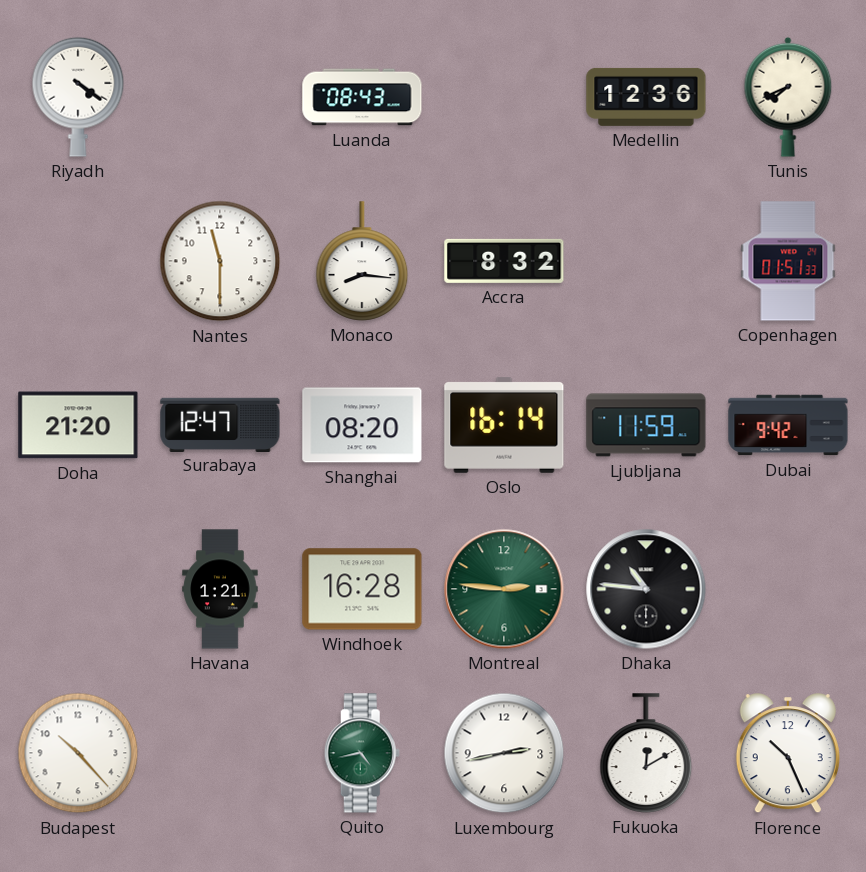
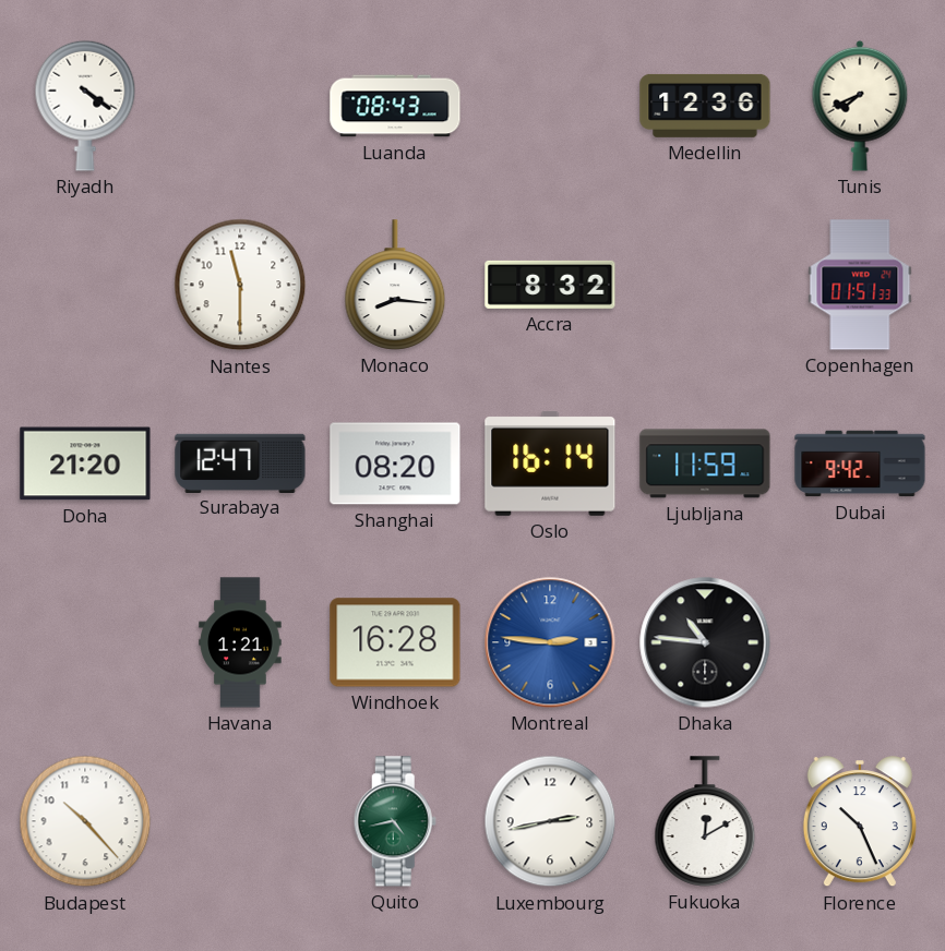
Montreal dial: green -> blue (550, 642)
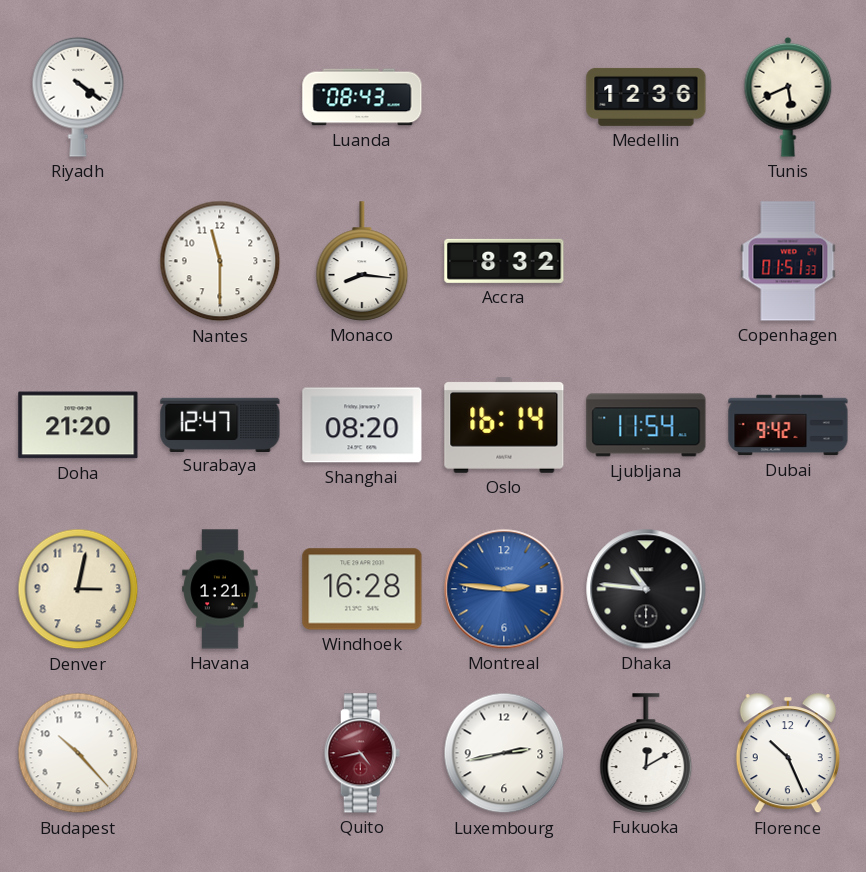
Tunis: 7:41 -> 5:41 (788, 97)
Ljubljana: 11:59 -> 11:54 (646, 425)
Denver: none -> 3:02 (78, 589)
Quito dial: green -> burgundy (362, 753)
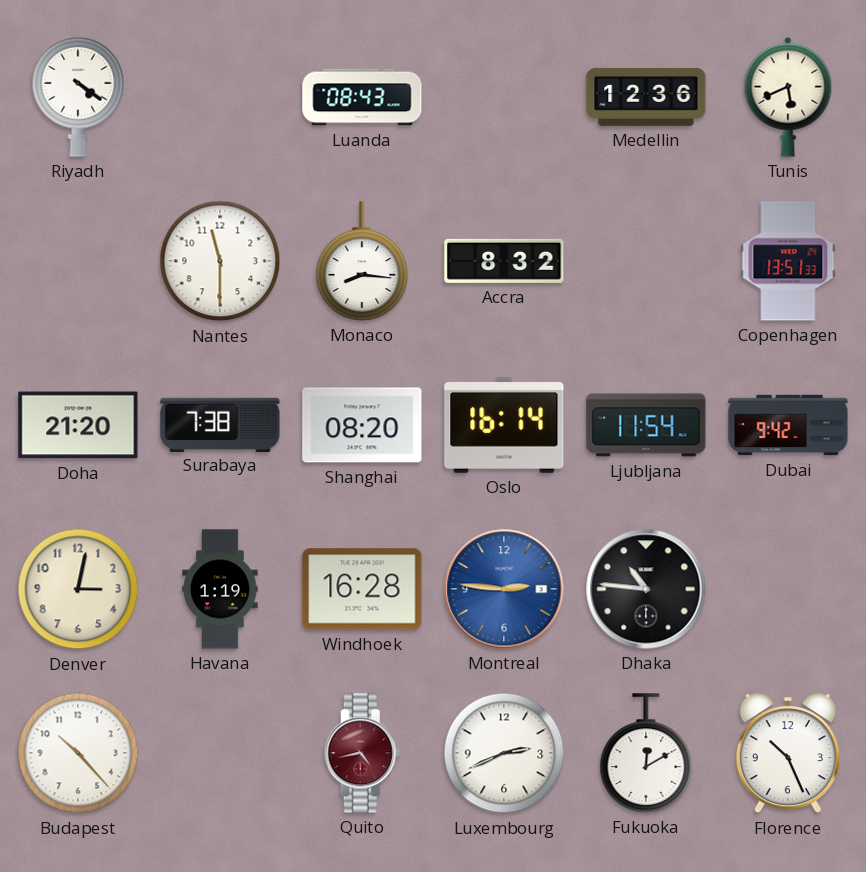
Copenhagen: 01:51 -> 13:51 (788, 261)
Surabaya: 12:47 -> 7:38 (220, 424)
Havana: 1:21 -> 1:19 (220, 589)
Luxembourg: 2:43 -> 2:41 (504, 753)
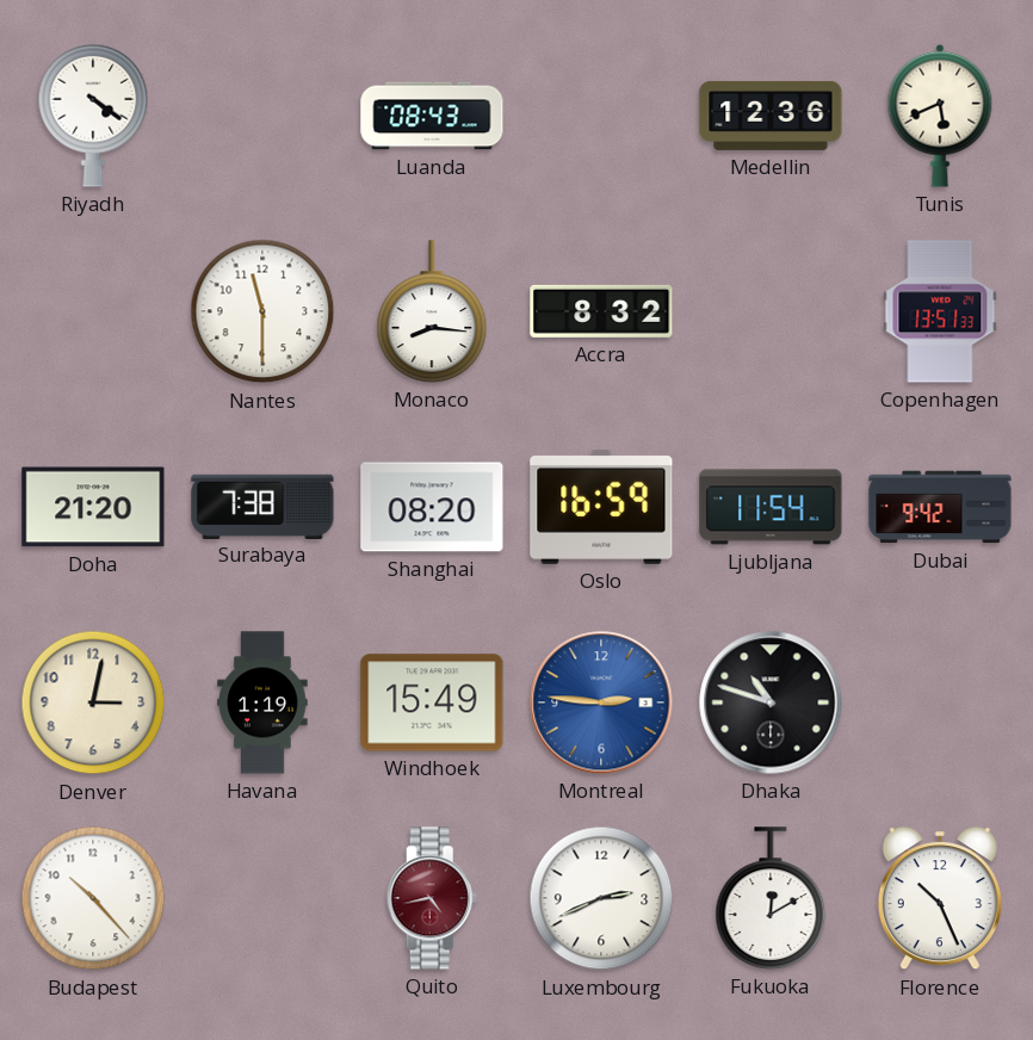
Oslo: 16:14 -> 16:59 (601, 507)
Windhoek: 16:28 -> 15:49 (432, 702)
Dhaka: 10:46 -> 10:48 (771, 702)
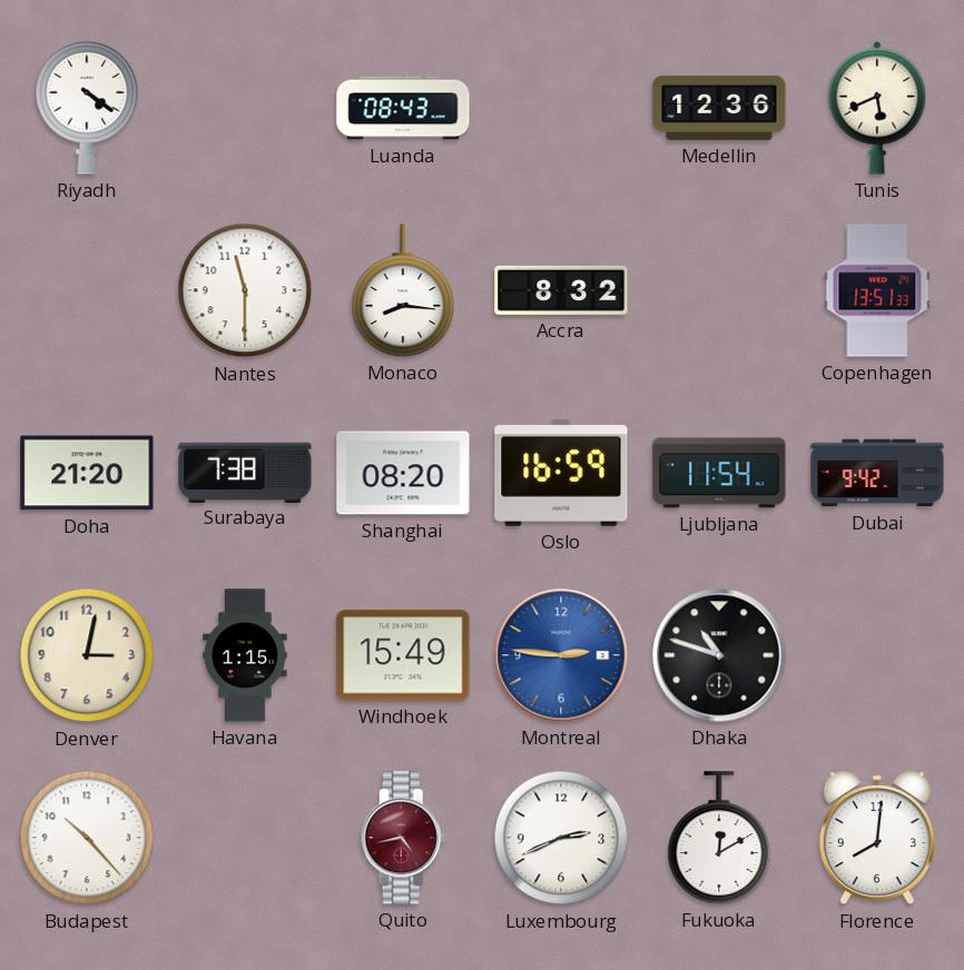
Havana: 1:19 -> 1:15 (245, 655)
Florence: 10:26 -> 8:01 (877, 839)
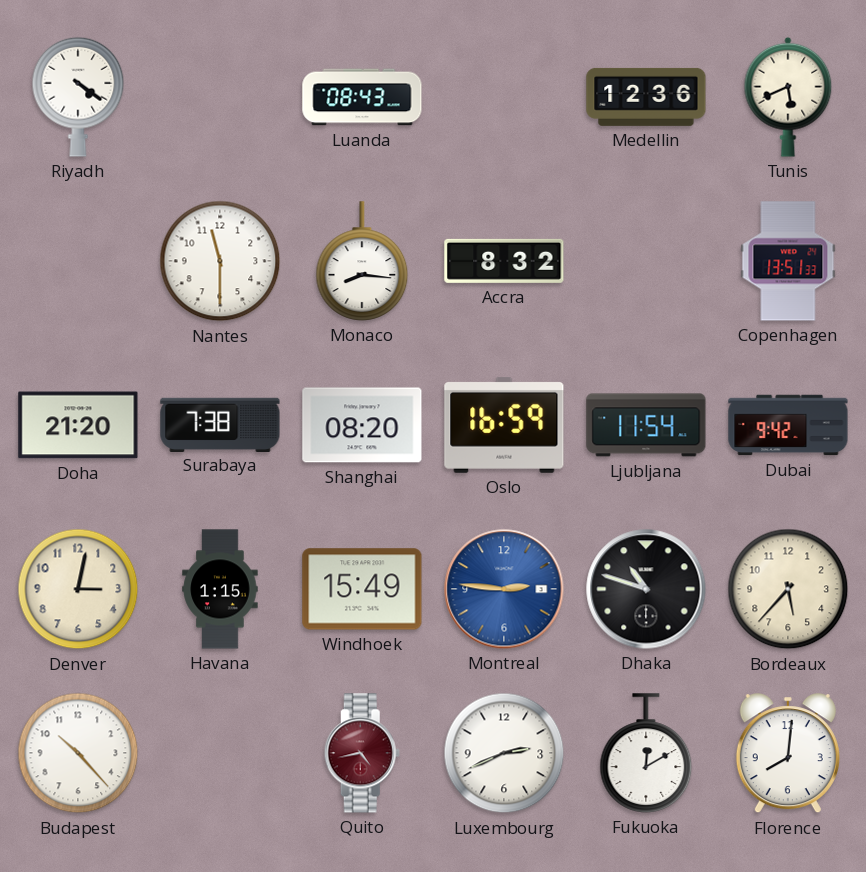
Bordeaux: none -> 5:37 (788, 589)
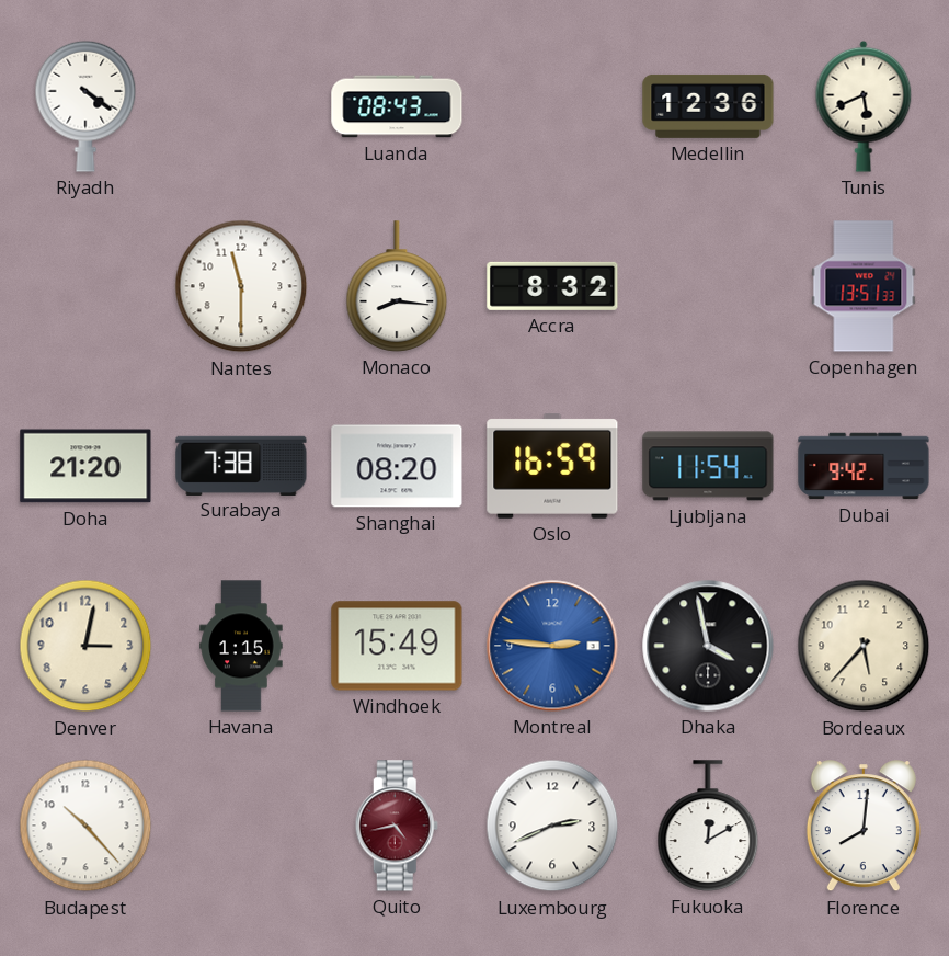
Dhaka: 10:48 -> 3:58 (708, 646)
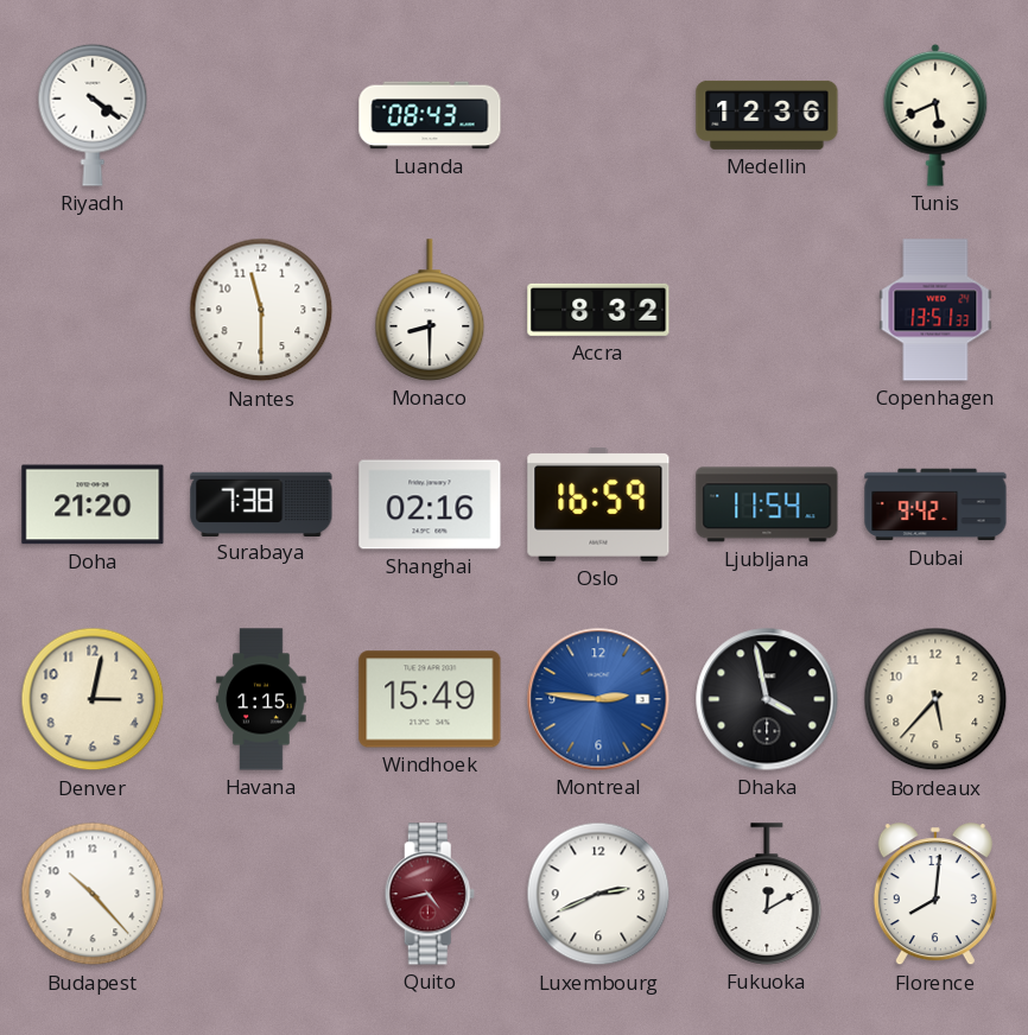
Monaco: 8:16 -> 8:30 (430, 310)
Shanghai: 08:20 -> 02:16 (430, 504)
